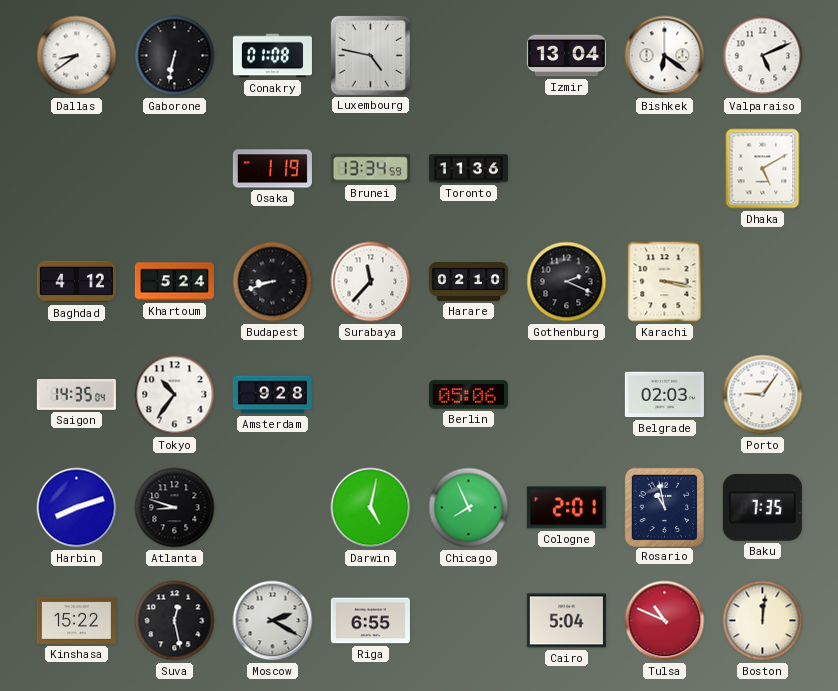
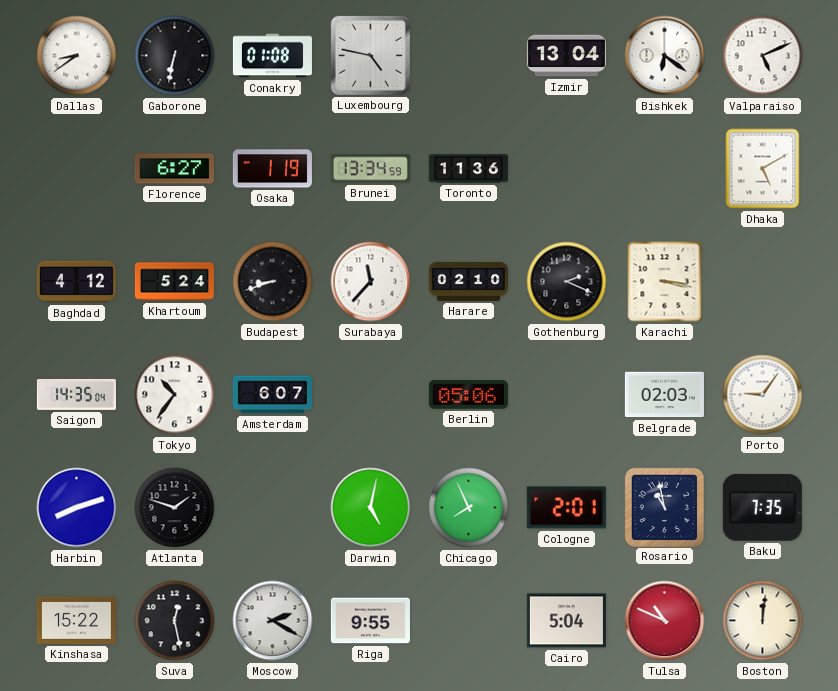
Florence: none -> 6:27 (174, 169)
Amsterdam: 9:28 -> 6:07 (272, 395)
Atlanta: 8:48 -> 1:48 (175, 508)
Riga: 6:55 -> 9:55 (370, 621)
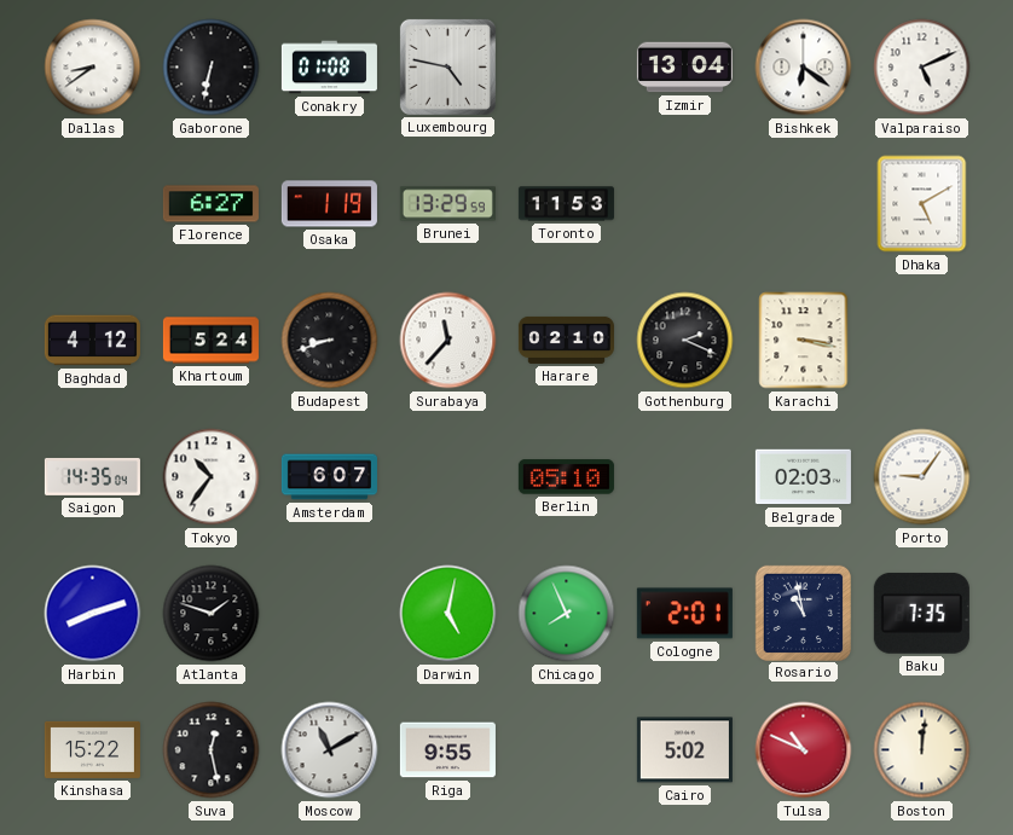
Brunei: 13:34 -> 13:29 (447, 204)
Toronto: 11:36 -> 11:53 (566, 204)
Berlin: 05:06 -> 05:10 (566, 477)
Moscow: 2:20 -> 11:10 (330, 750)
Cairo: 5:04 -> 5:02 (684, 750)
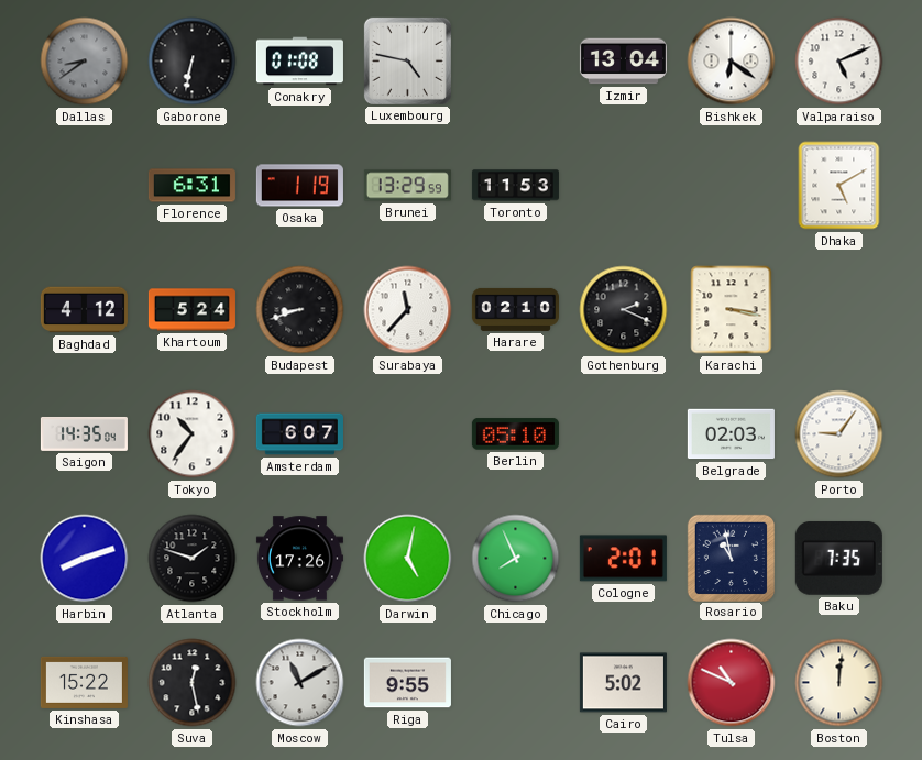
Dallas dial: white -> grey (85, 62)
Florence: 6:27 -> 6:31 (191, 186)
Stockholm: none -> 17:26 (299, 559)
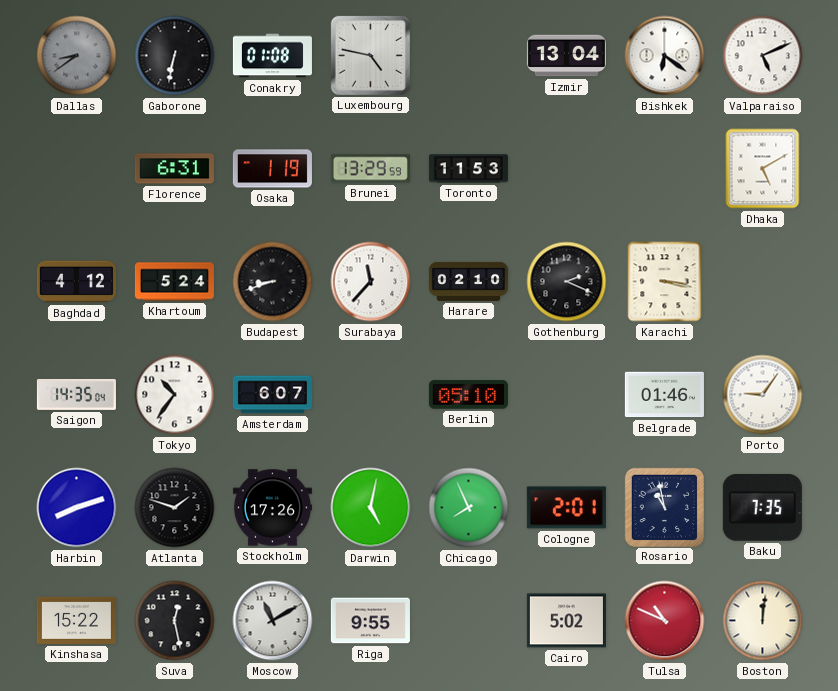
Belgrade: 02:03 -> 01:46 (664, 395)
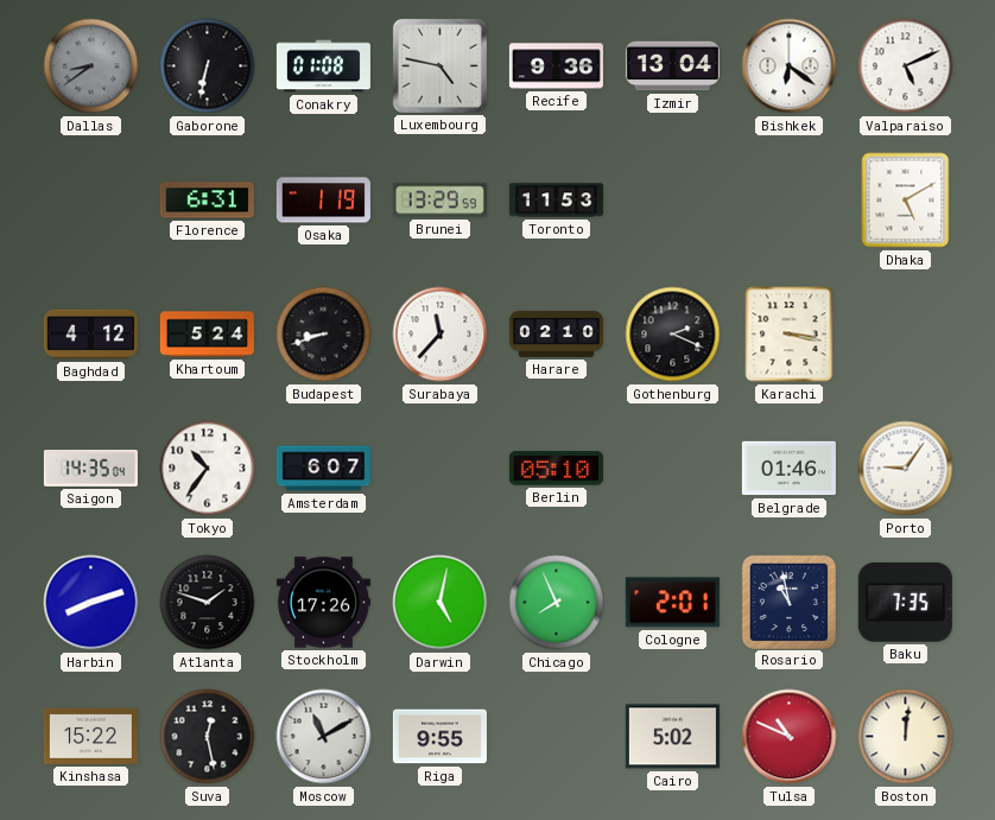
Recife: none -> 9:36 (556, 66)
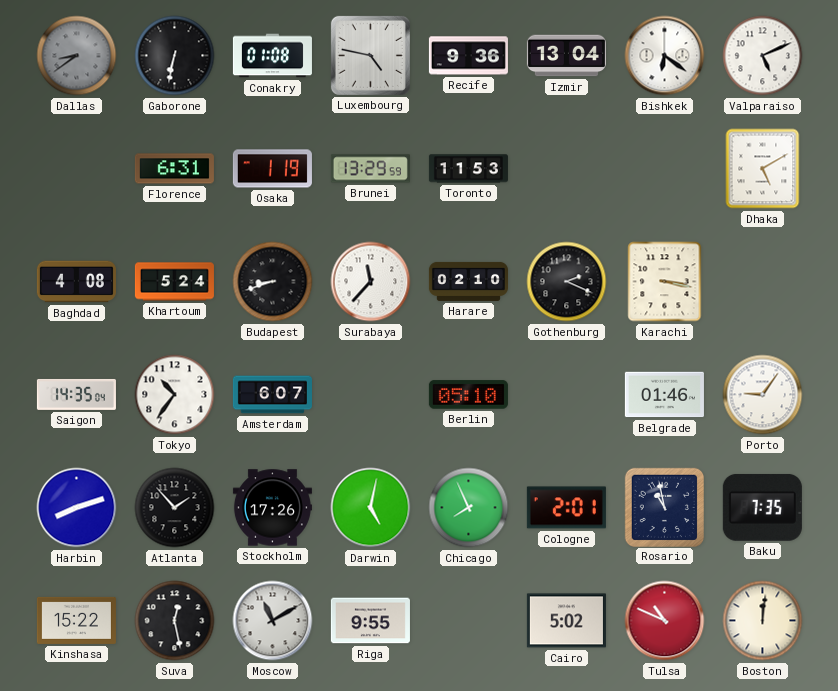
Baghdad: 4:12 -> 4:08 (76, 282)
Atlanta: 1:48 -> 1:53 (175, 508)
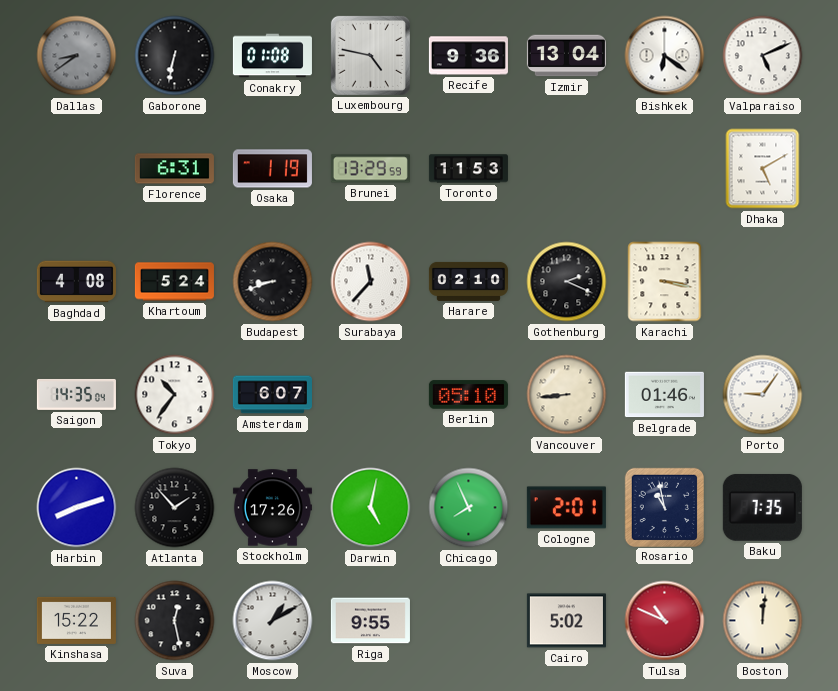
Vancouver: none -> 8:44 (567, 395)
Moscow: 11:10 -> 1:10 (273, 621)
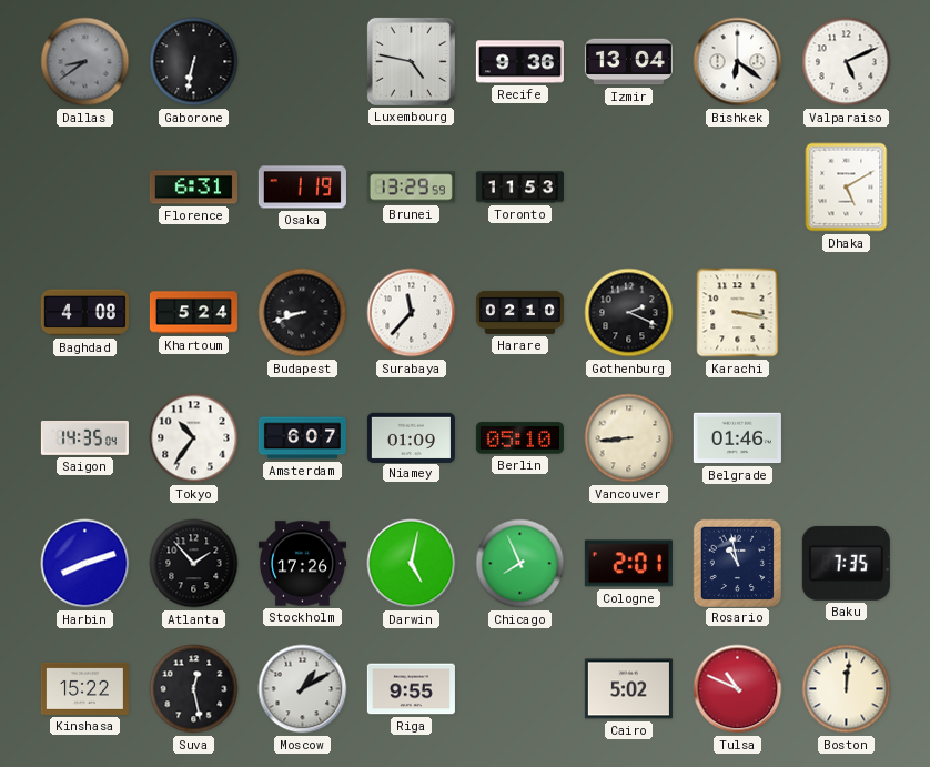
Conakry: 01:08 -> none (272, 56)
Niamey: none -> 01:09 (411, 437)
Porto: 9:06 -> none (763, 395)
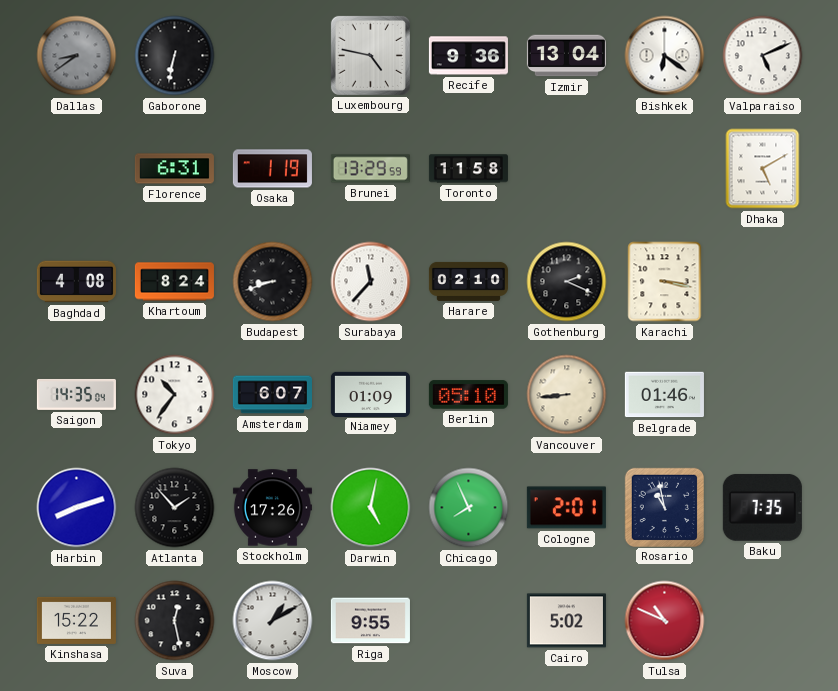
Toronto: 11:53 -> 11:58 (468, 169)
Khartoum: 5:24 -> 8:24 (174, 282)
Boston: 12:01 -> none (847, 689)
